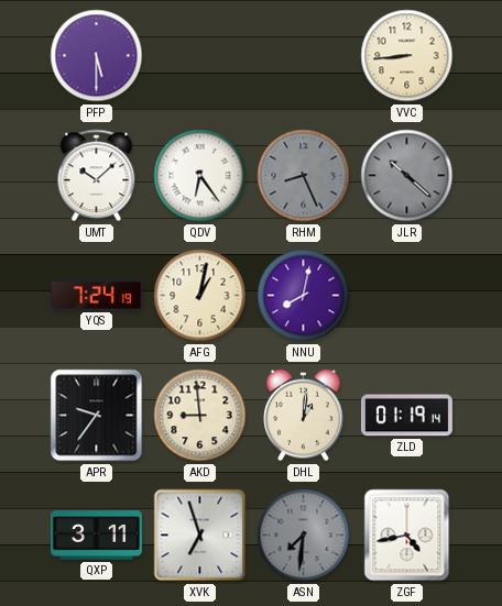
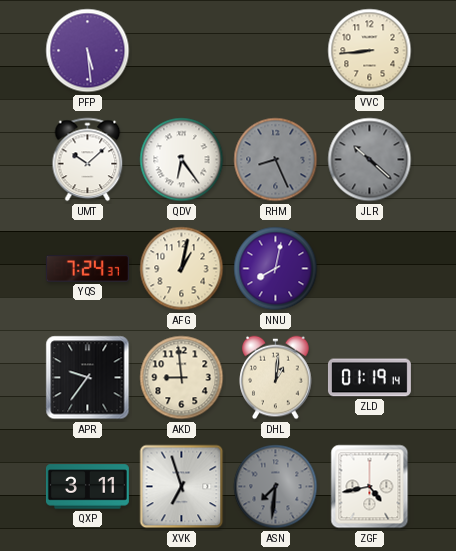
PFP: 5:30 -> 5:29 (88, 51)
YQS: 7:24:19 -> 7:24:37 (87, 269)
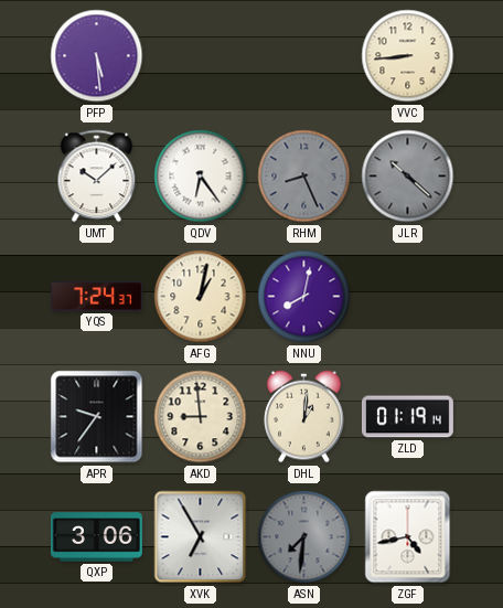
QXP: 3:11 -> 3:06 (96, 537)
XVK: 6:57 -> 6:55 (201, 537)
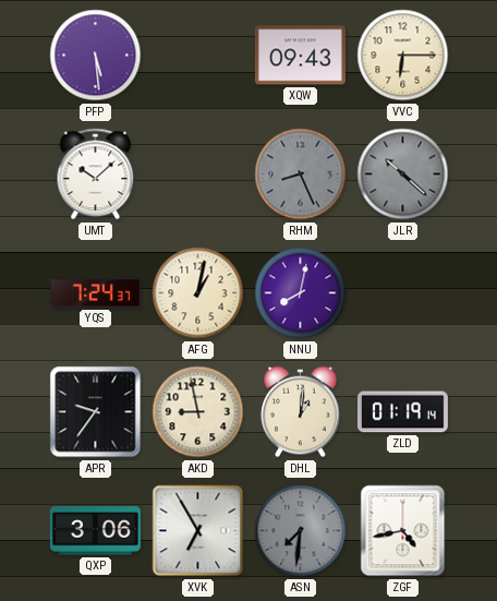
XQW: none -> 09:43 (300, 56)
VVC: 8:44 -> 6:15 (403, 56)
QDV: 6:24 -> none (201, 177)
AKD: 8:59 -> 8:58 (198, 412)
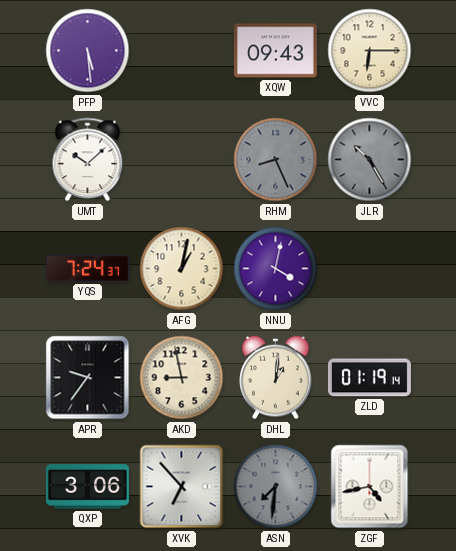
JLR: 10:22 -> 10:25 (370, 160)
NNU: 8:02 -> 4:02 (276, 269)
XVK: 6:55 -> 6:53 (182, 487)
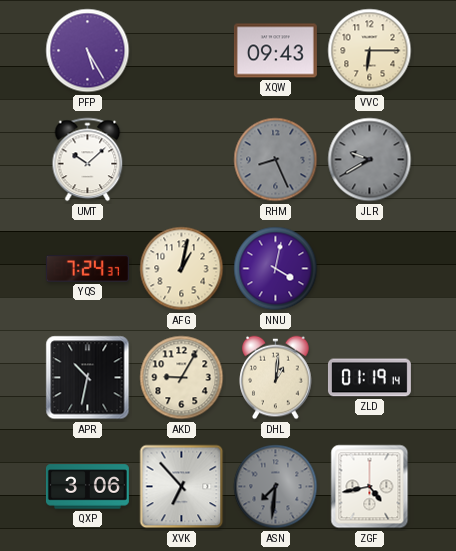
PFP: 5:29 -> 5:25 (88, 51)
JLR: 10:25 -> 9:40 (370, 160)
APR: 9:36 -> 10:32 (88, 378)
AKD: 8:58 -> 9:05 (182, 378)
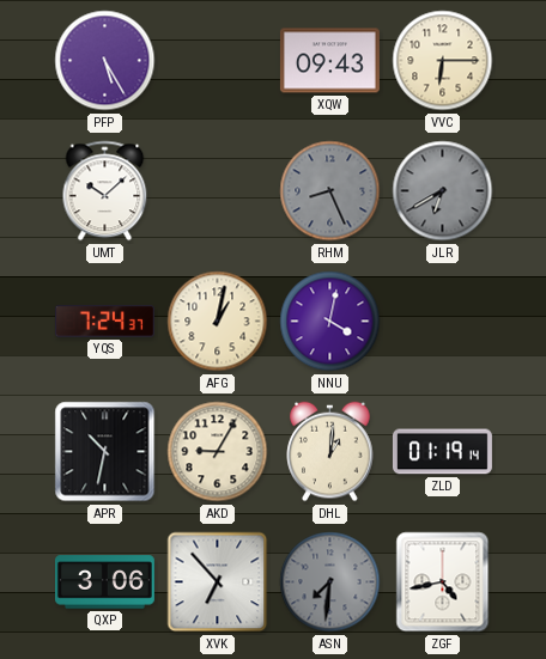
JLR: 9:40 -> 6:40 (443, 191)
